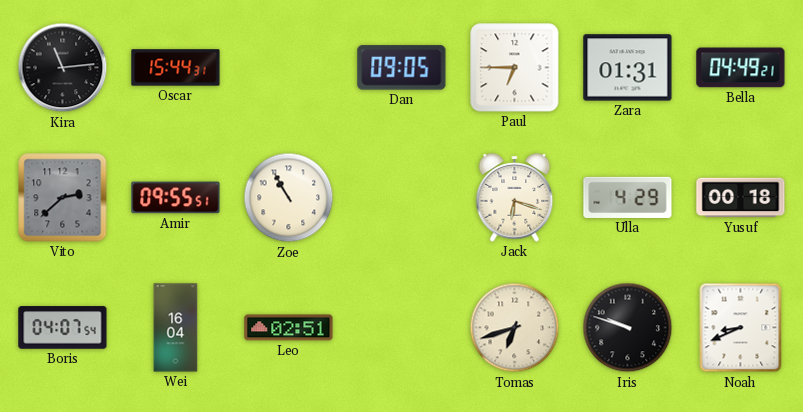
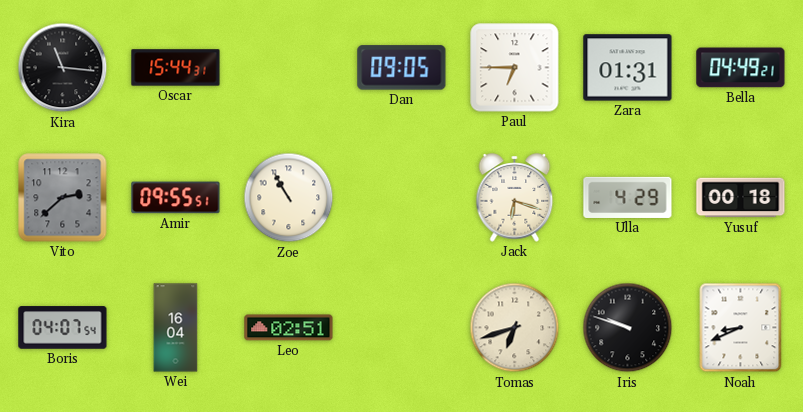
Kira: 11:14 -> 11:16 (63, 68)
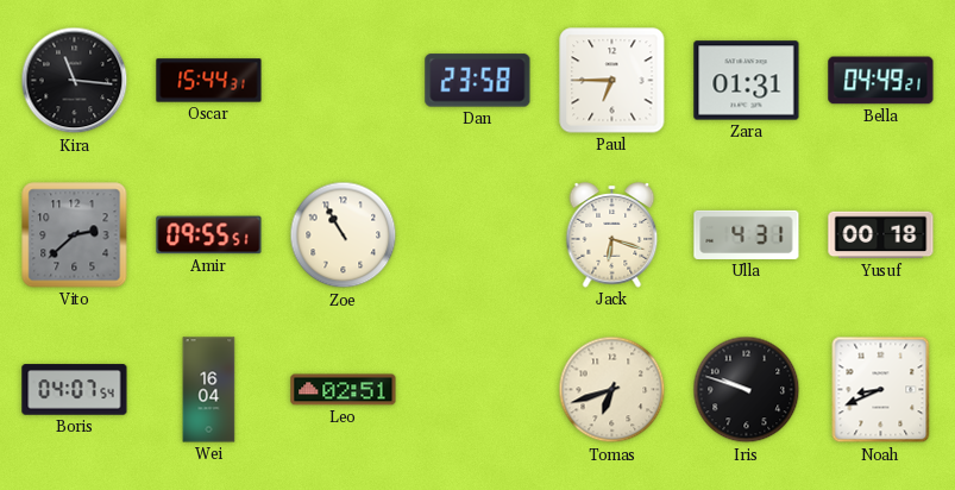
Dan: 09:05 -> 23:58 (478, 81)
Ulla: 4:29 -> 4:31 (747, 234)
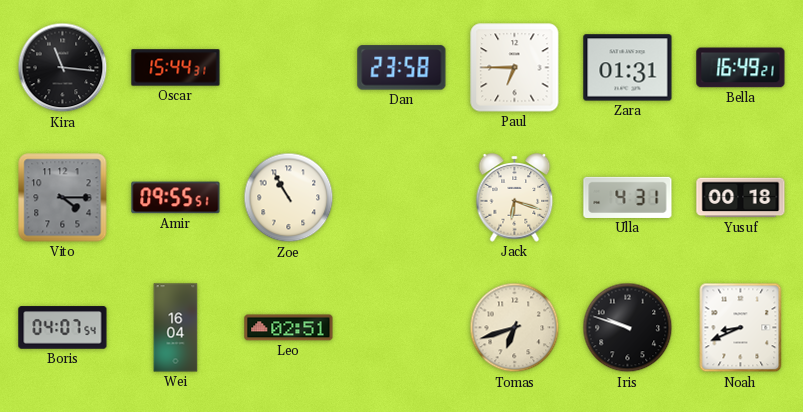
Bella: 04:49 -> 16:49 (741, 68)
Vito: 2:38 -> 4:15 (63, 198)
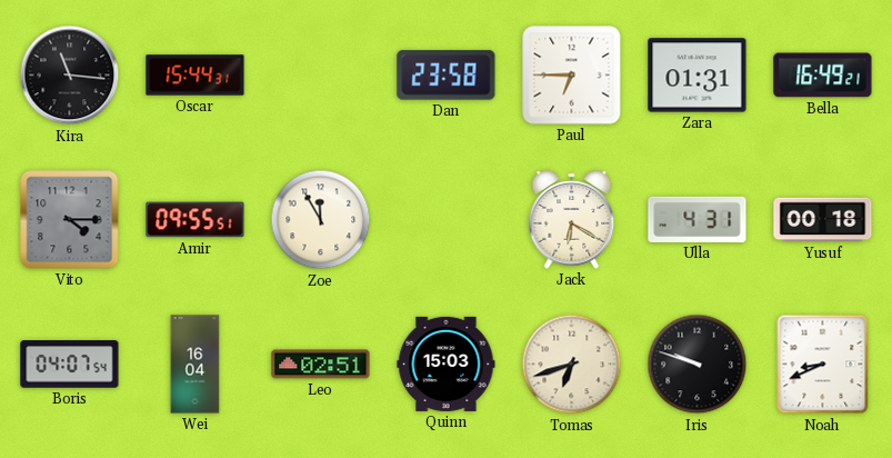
Zoe: 10:55 -> 11:55 (321, 220)
Jack: 6:18 -> 6:20 (572, 220)
Quinn: none -> 15:03 (447, 364)
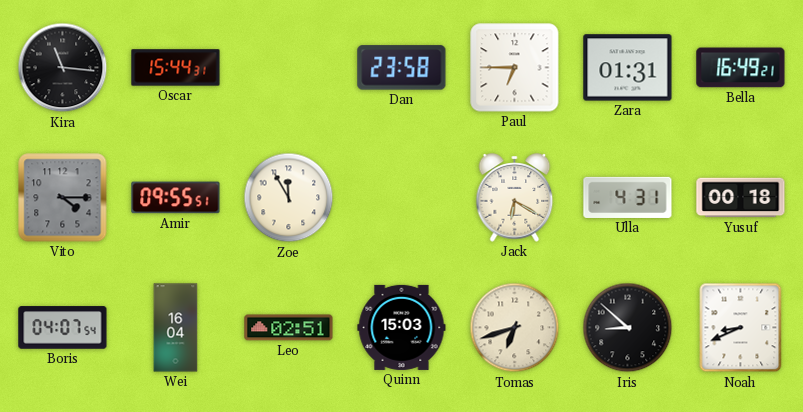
Iris: 9:48 -> 8:52 (628, 328)
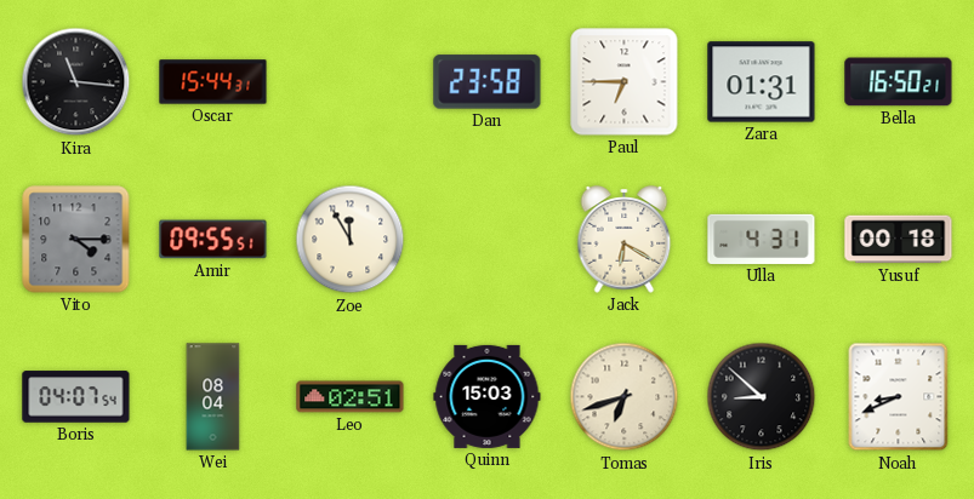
Bella: 16:49 -> 16:50 (899, 82)
Wei: 16:04 -> 08:04 (213, 397)
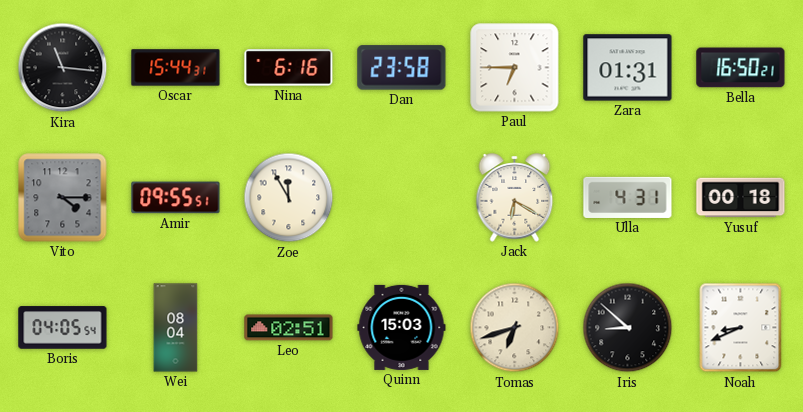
Nina: none -> 6:16 (289, 68)
Boris: 04:07 -> 04:05 (63, 328)
